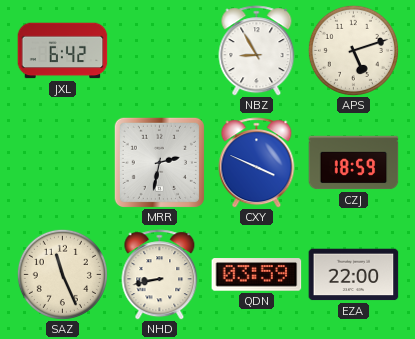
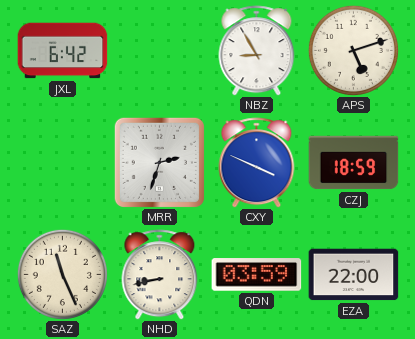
MRR: 2:32 -> 2:33 (159, 162)
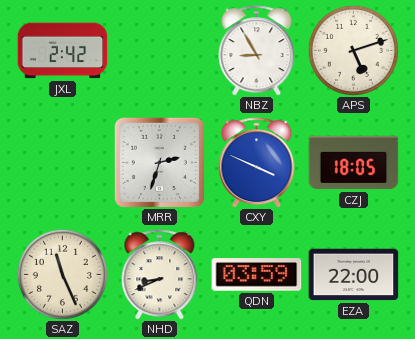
JXL: 6:42 -> 2:42 (63, 51)
CZJ: 18:59 -> 18:05 (354, 163)
NHD: 8:43 -> 8:41 (160, 275)
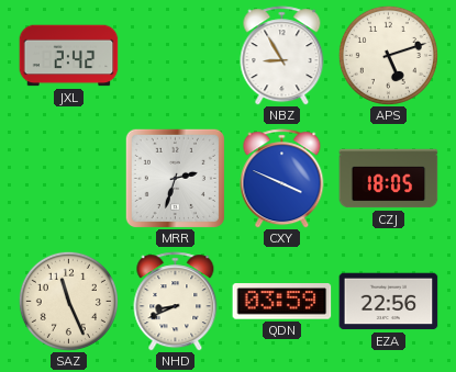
EZA: 22:00 -> 22:56 (389, 302)
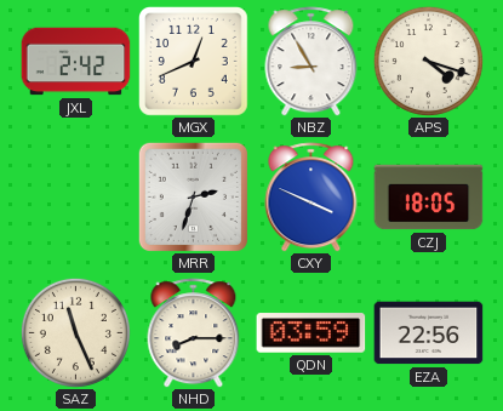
MGX: none -> 12:41 (194, 62)
APS: 5:12 -> 4:18 (428, 61)
NHD: 8:41 -> 8:15 (194, 333)
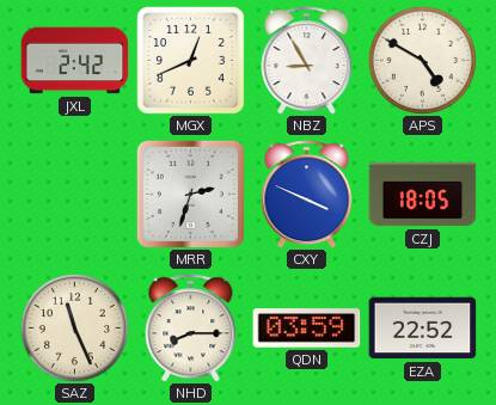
APS: 4:18 -> 4:50 (422, 60)
EZA: 22:56 -> 22:52 (423, 329)
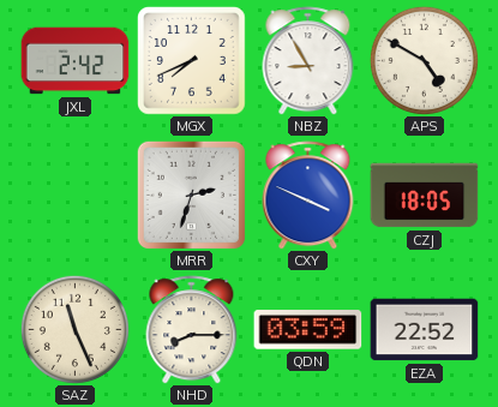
MGX: 12:41 -> 7:41 (192, 61)
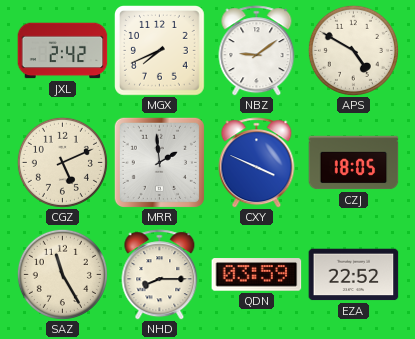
NBZ: 8:55 -> 9:09 (257, 51)
CGZ: none -> 5:11 (62, 162)
MRR: 2:33 -> 1:59 (159, 162)
SAZ: 11:26 -> 11:25 (62, 274)
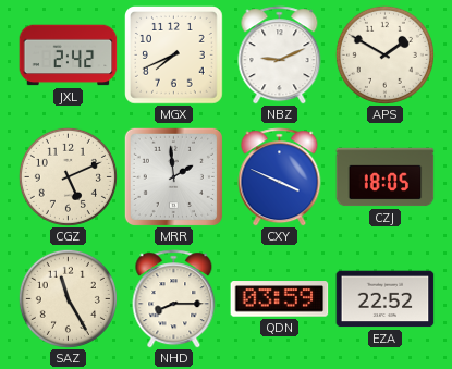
NBZ: 9:09 -> 9:11 (280, 56)
APS: 4:50 -> 1:50 (384, 54)
